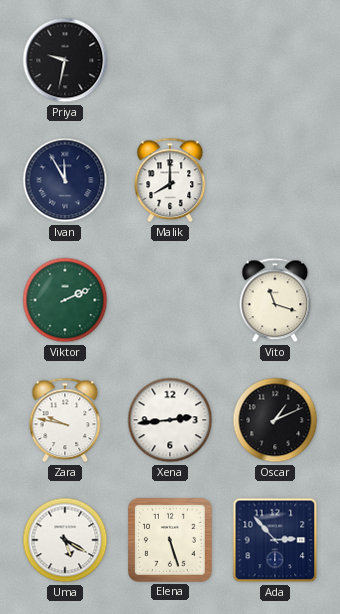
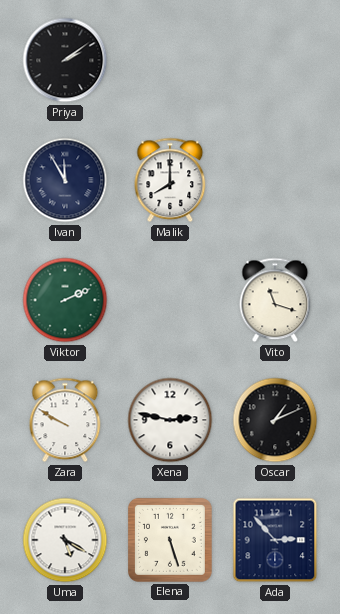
Priya: 9:32 -> 2:09 (65, 60)
Zara: 9:47 -> 9:50 (65, 420)
Xena: 2:44 -> 2:47 (170, 420)
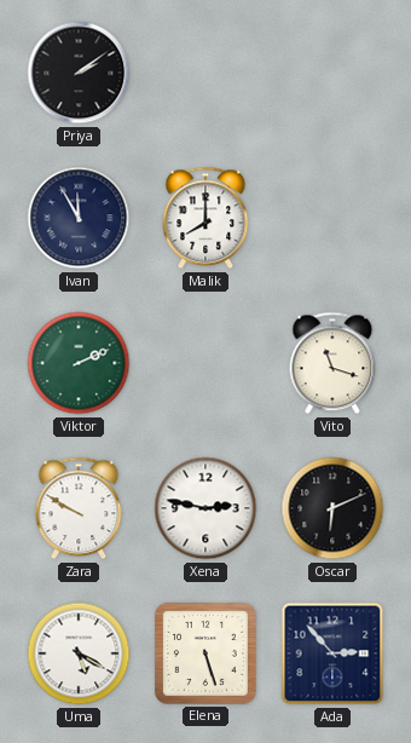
Oscar: 1:11 -> 6:11 (332, 508)
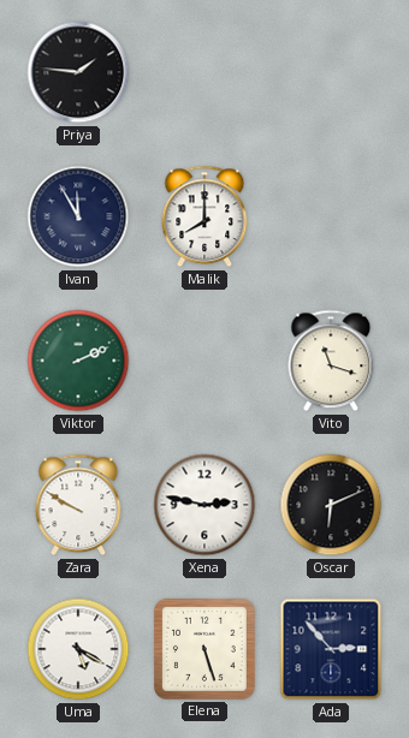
Priya: 2:09 -> 1:46 (78, 72)
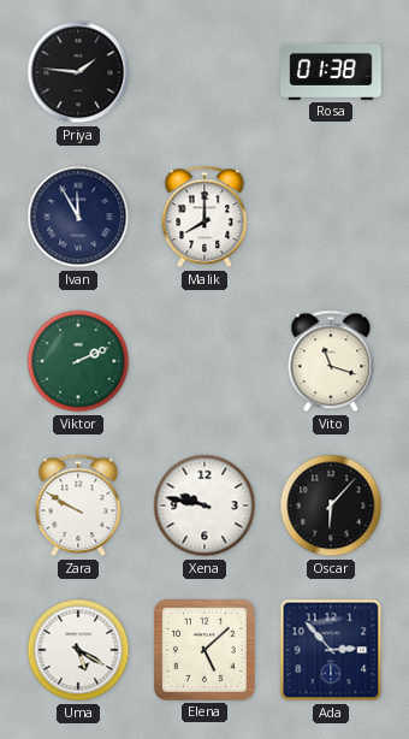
Rosa: none -> 01:38 (331, 72)
Xena: 2:47 -> 9:47 (204, 506)
Oscar: 6:11 -> 6:07 (331, 506)
Elena: 5:27 -> 5:08 (204, 650)
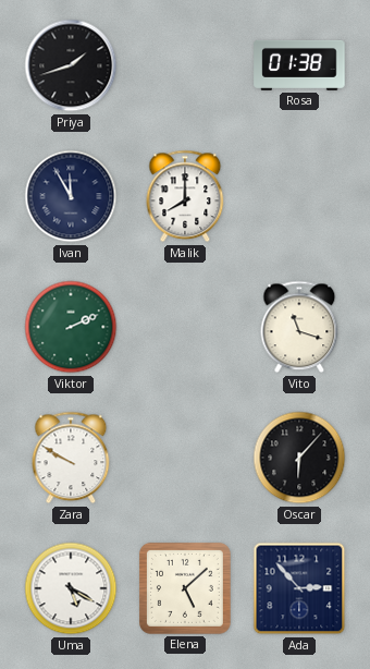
Priya: 1:46 -> 1:42 (71, 65)
Xena: 9:47 -> none (204, 506)
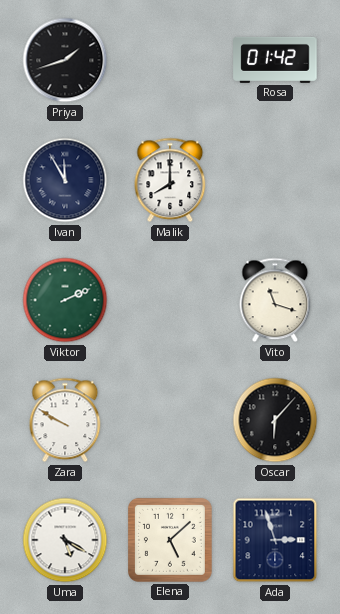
Rosa: 01:38 -> 01:42 (275, 60)
Ada: 2:53 -> 2:57 (275, 540)
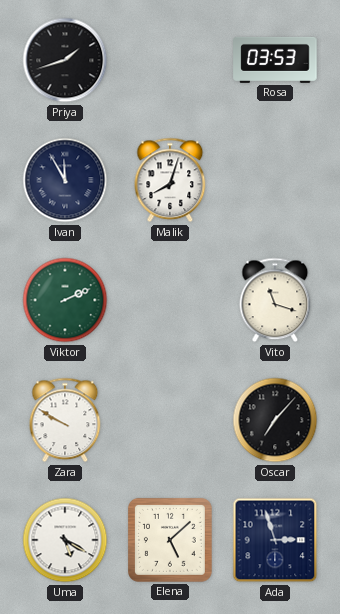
Rosa: 01:42 -> 03:53 (275, 60)
Malik: 8:00 -> 8:03 (170, 180)
Oscar: 6:07 -> 7:07 (275, 420)
